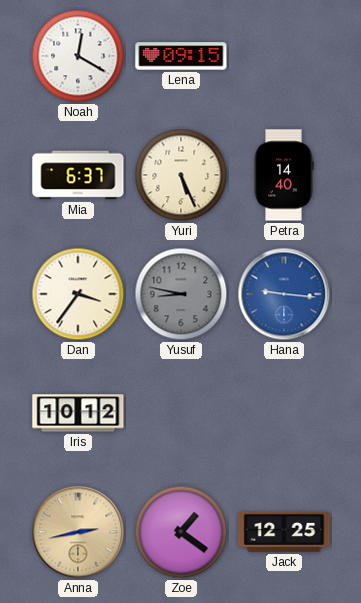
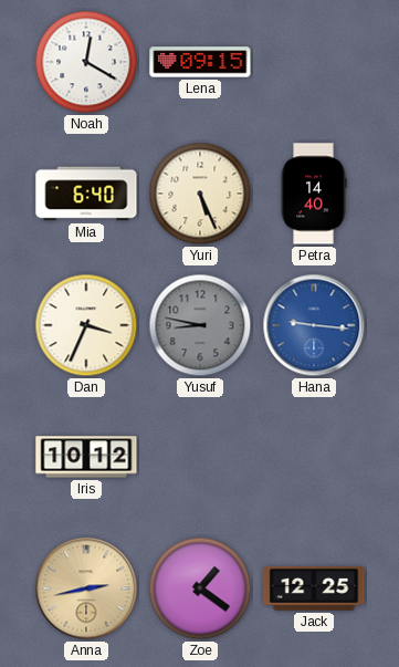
Mia: 6:37 -> 6:40 (86, 194)
Dan: 3:36 -> 3:34 (86, 325)
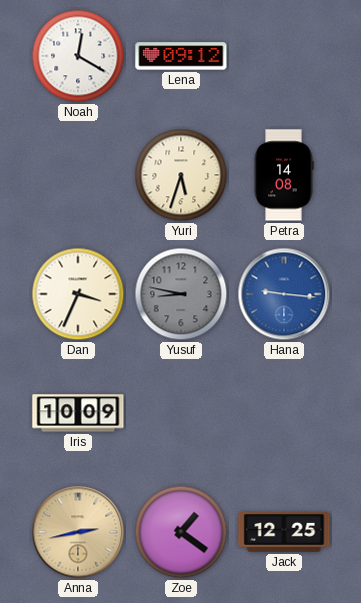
Lena: 09:15 -> 09:12 (181, 56)
Mia: 6:40 -> none (86, 194)
Yuri: 5:26 -> 5:33 (181, 175)
Petra: 14:40 -> 14:08 (284, 175)
Iris: 10:12 -> 10:09 (78, 413)
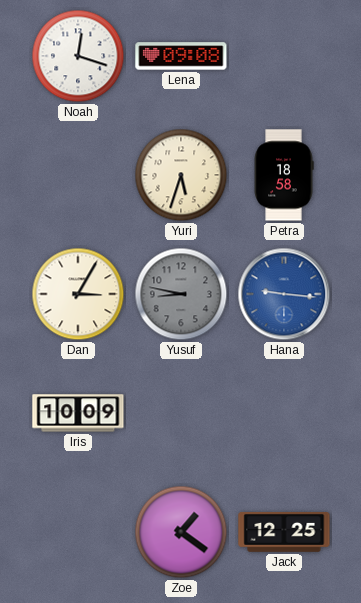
Noah: 12:20 -> 12:18 (78, 56)
Lena: 09:12 -> 09:08 (181, 56)
Petra: 14:08 -> 18:58 (284, 175)
Dan: 3:34 -> 3:05 (78, 294)
Anna: 2:43 -> none (78, 532)
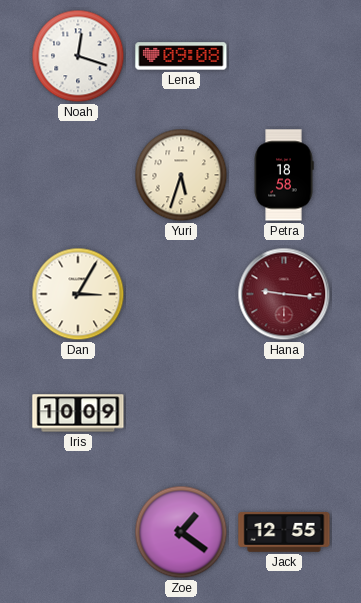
Yusuf: 8:47 -> none (181, 294)
Hana dial: blue -> burgundy (284, 294)
Jack: 12:25 -> 12:55 (284, 532)
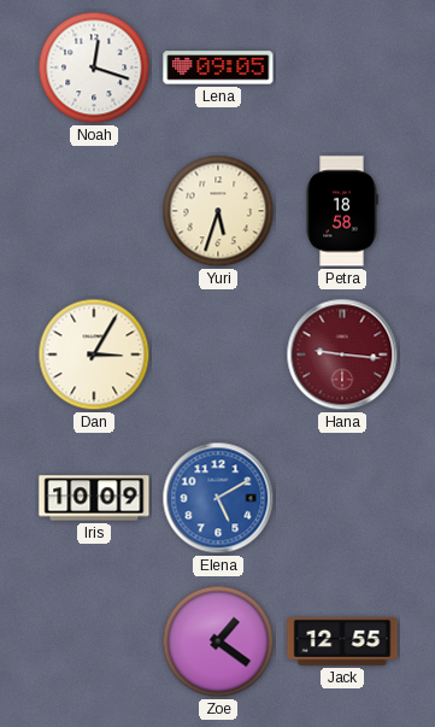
Lena: 09:08 -> 09:05 (218, 68)
Elena: none -> 5:10 (218, 498)
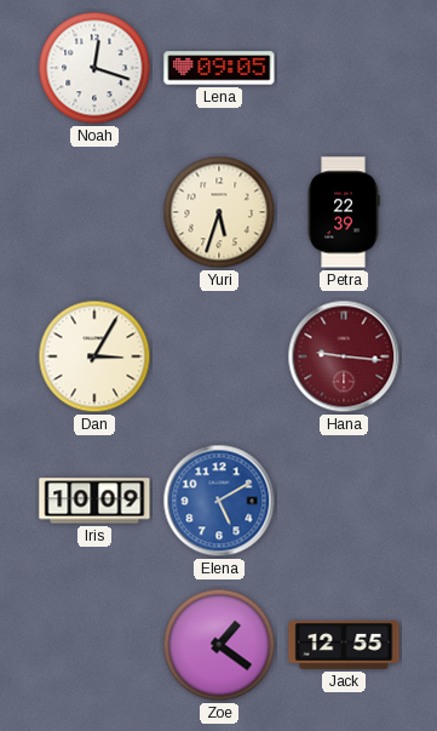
Petra: 18:58 -> 22:39 (344, 212)
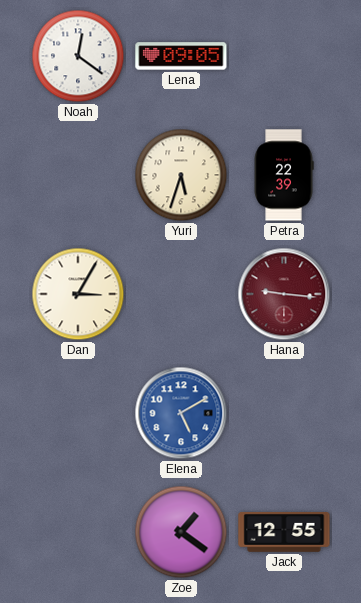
Noah: 12:18 -> 12:21 (78, 56)
Iris: 10:09 -> none (94, 501)
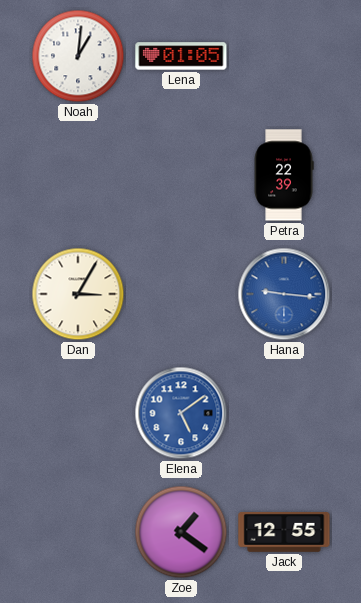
Noah: 12:21 -> 1:01 (78, 56)
Lena: 09:05 -> 01:05 (181, 56)
Yuri: 5:33 -> none (181, 175)
Hana dial: burgundy -> blue (284, 294)
Elena: 5:10 -> 5:09 (181, 413)
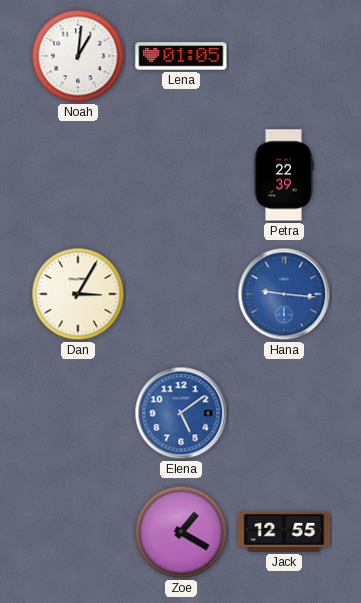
Zoe: 1:21 -> 1:20 (181, 532)
